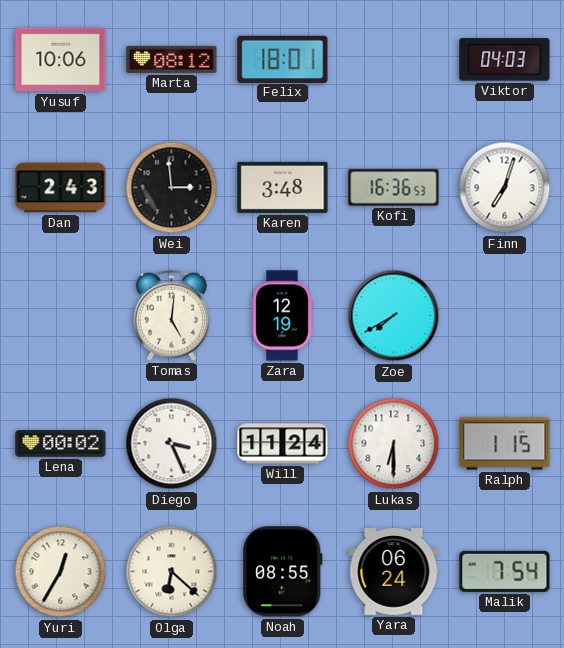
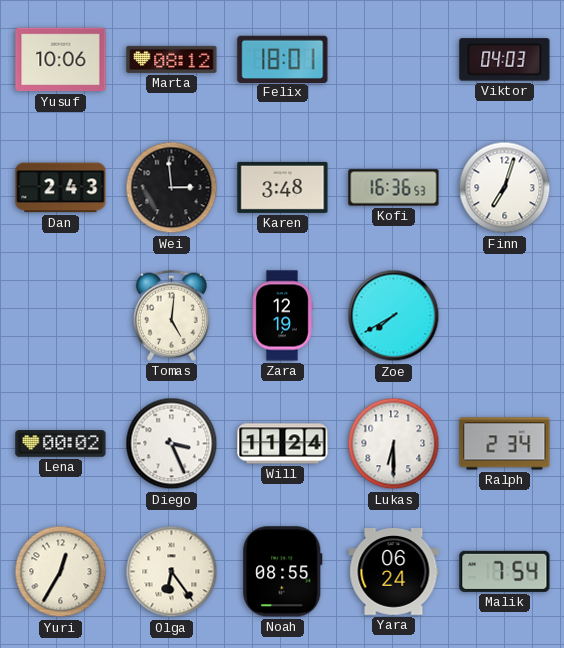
Ralph: 1:15 -> 2:34 (505, 444)
Olga: 6:22 -> 6:24 (172, 572)
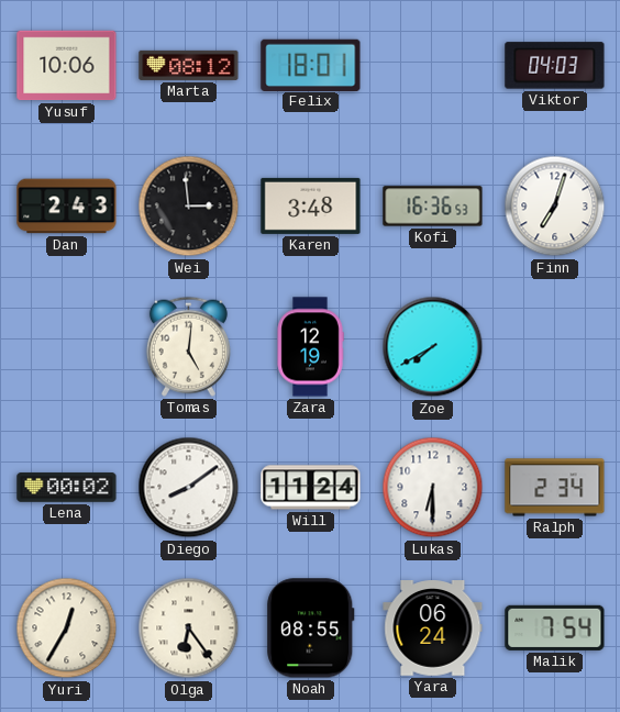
Diego: 3:26 -> 8:09 (189, 488)
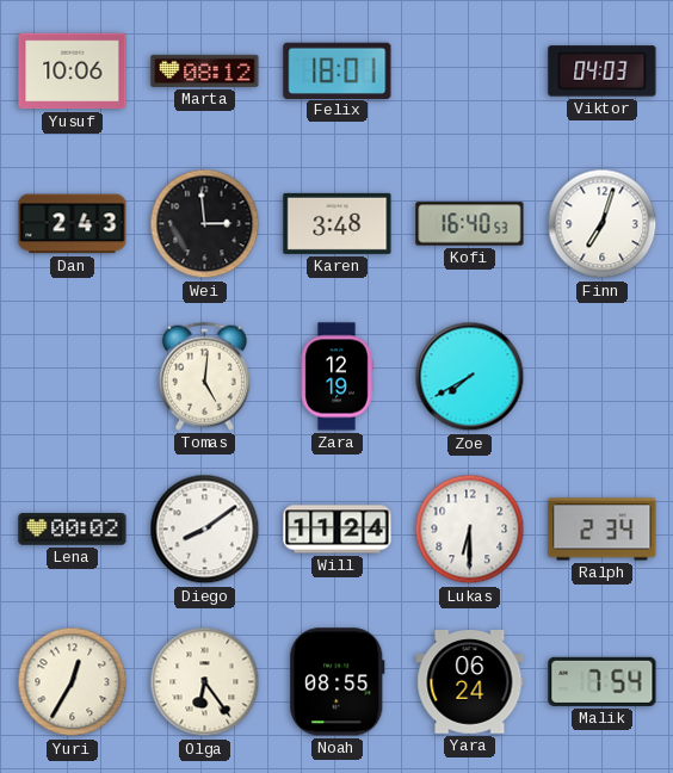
Kofi: 16:36 -> 16:40 (470, 224)
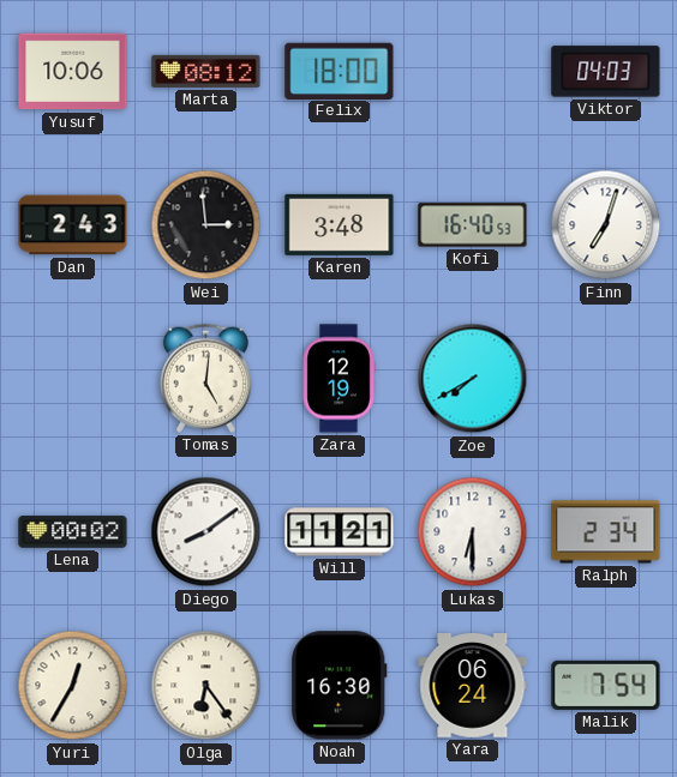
Felix: 18:01 -> 18:00 (340, 71)
Will: 11:24 -> 11:21 (340, 532)
Noah: 08:55 -> 16:30 (340, 686)
